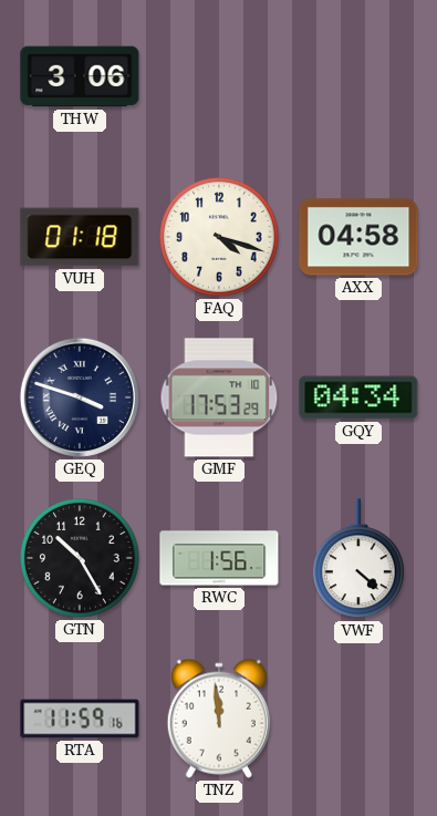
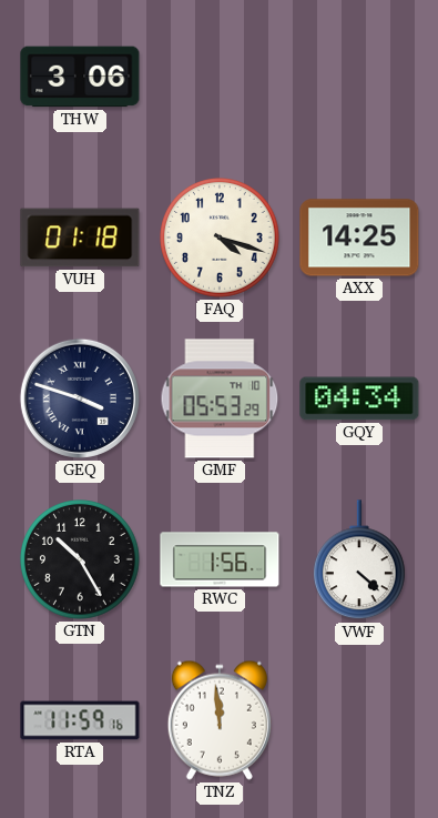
AXX: 04:58 -> 14:25 (359, 238)
GMF: 17:53 -> 05:53 (220, 398)
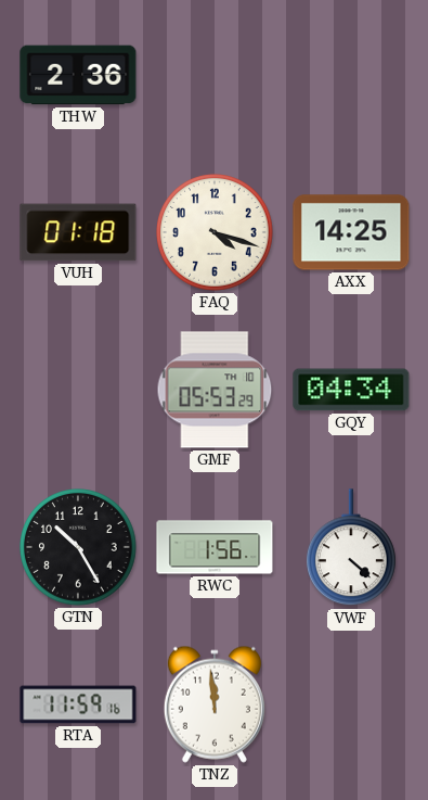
THW: 3:06 -> 2:36 (78, 75)
GEQ: 3:48 -> none (80, 398)
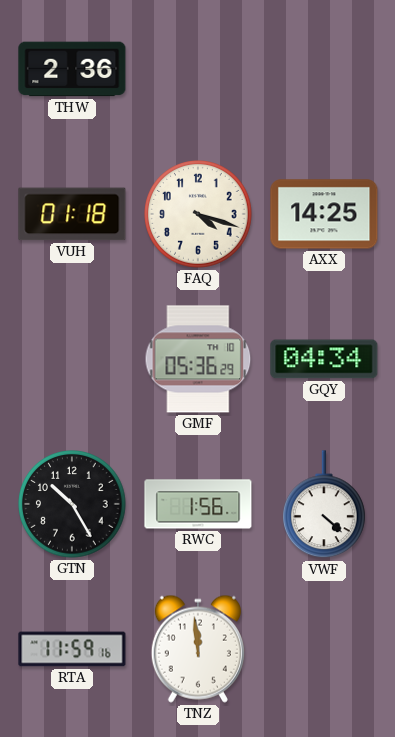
GMF: 05:53 -> 05:36 (198, 359)
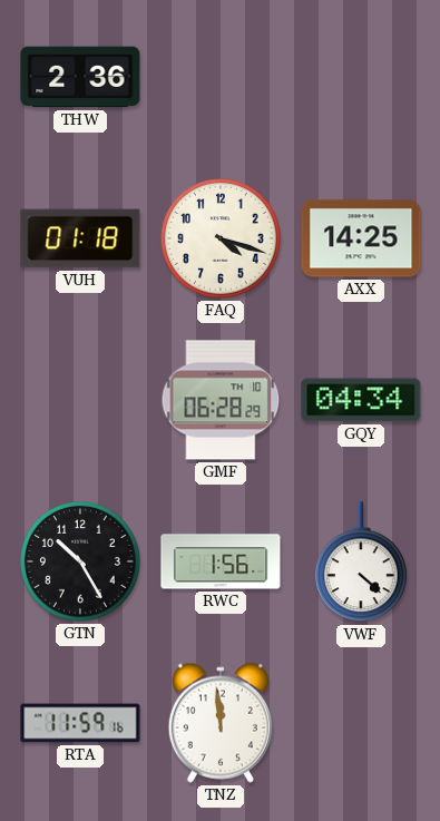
GMF: 05:36 -> 06:28 (221, 400)
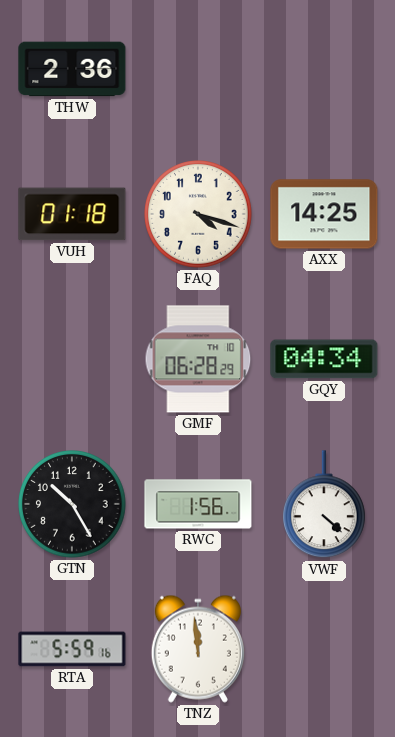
RTA: 11:59 -> 5:59 (72, 649)
